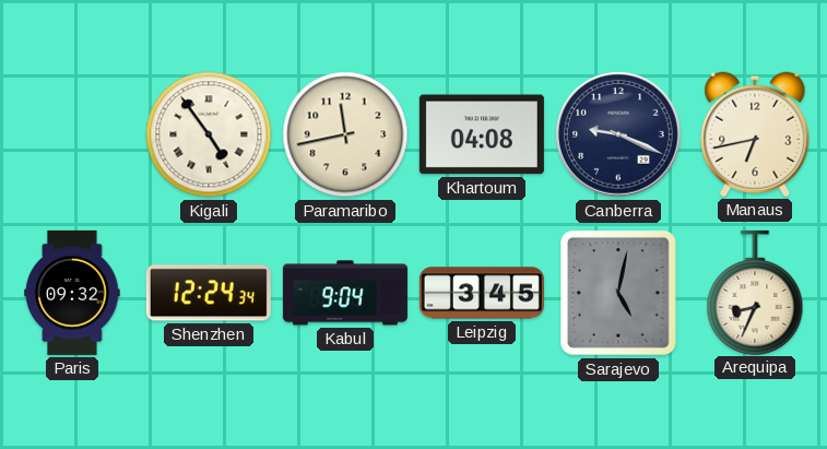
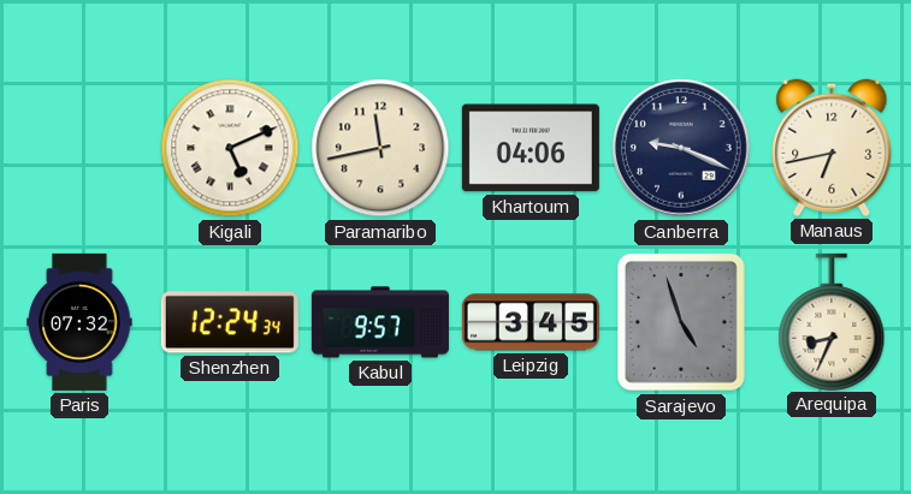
Kigali: 4:54 -> 5:11 (230, 148)
Khartoum: 04:08 -> 04:06 (531, 148)
Paris: 09:32 -> 07:32 (79, 322)
Kabul: 9:04 -> 9:57 (380, 322)
Sarajevo: 5:02 -> 4:57 (682, 323)
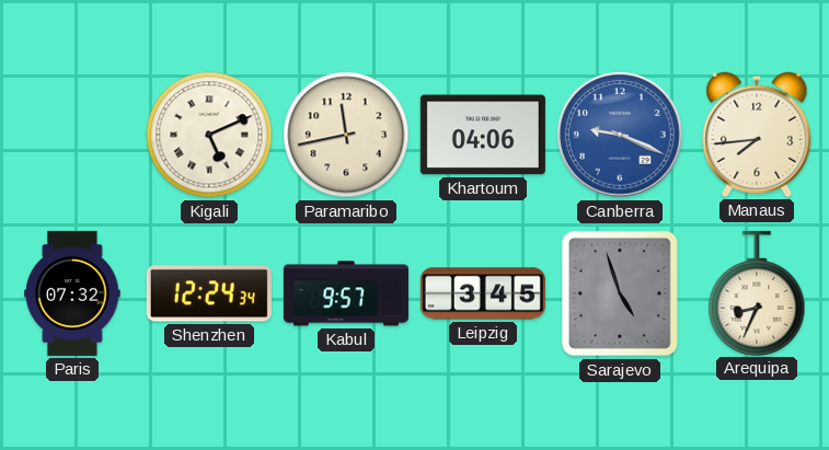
Canberra dial: navy -> blue (620, 135)
Manaus: 6:43 -> 7:44 (757, 135)
